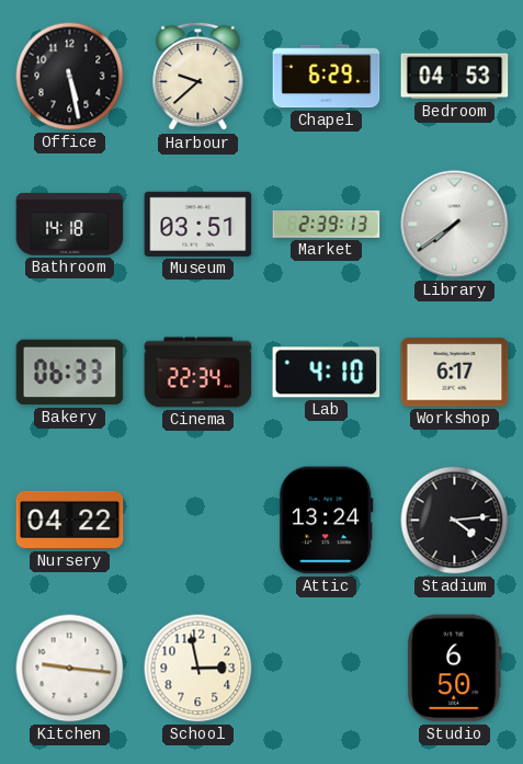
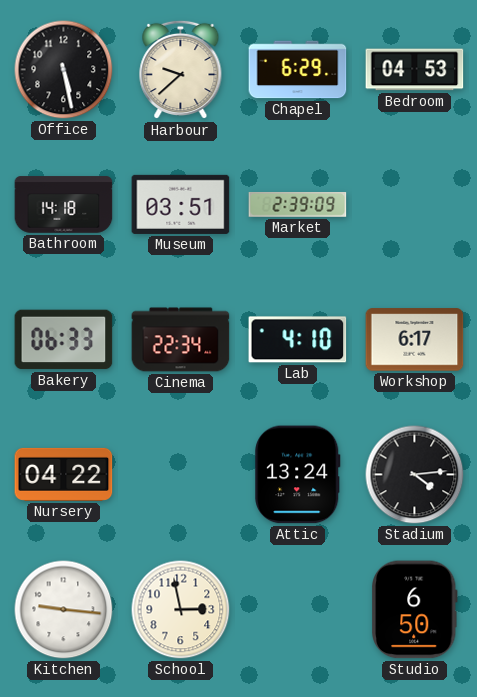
Market: 2:39:13 -> 2:39:09 (298, 204)
Library: 7:39 -> none (455, 225)
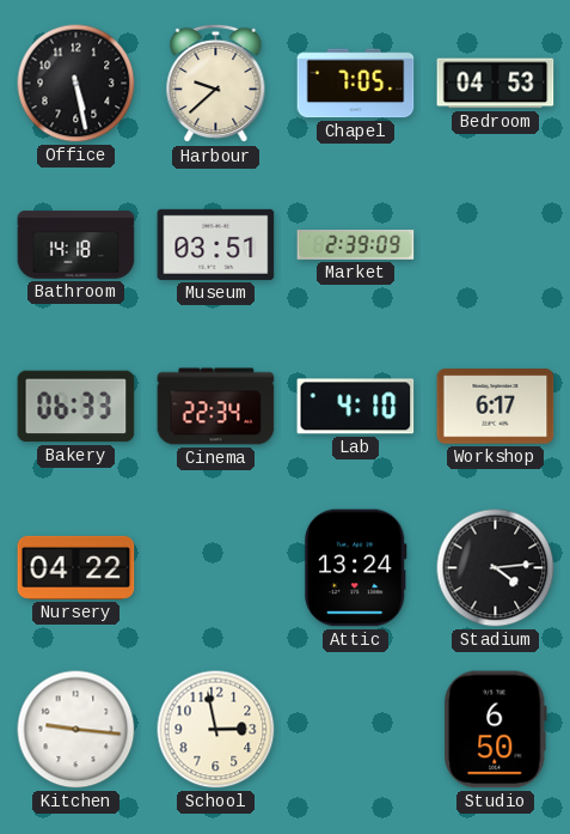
Chapel: 6:29 -> 7:05 (356, 84)
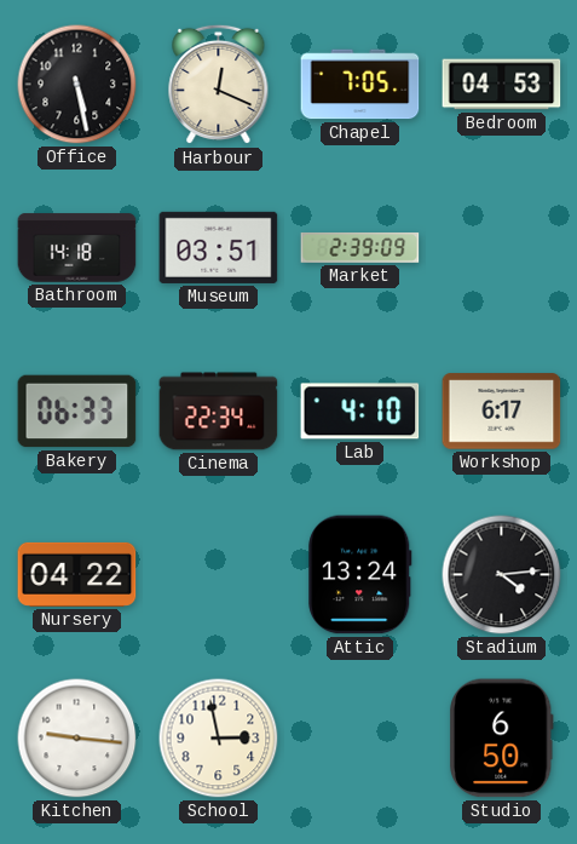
Harbour: 9:38 -> 12:19 (219, 85)
